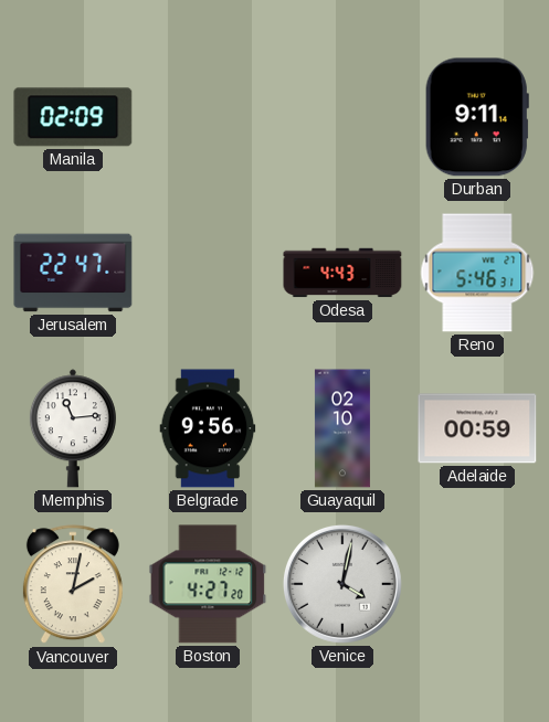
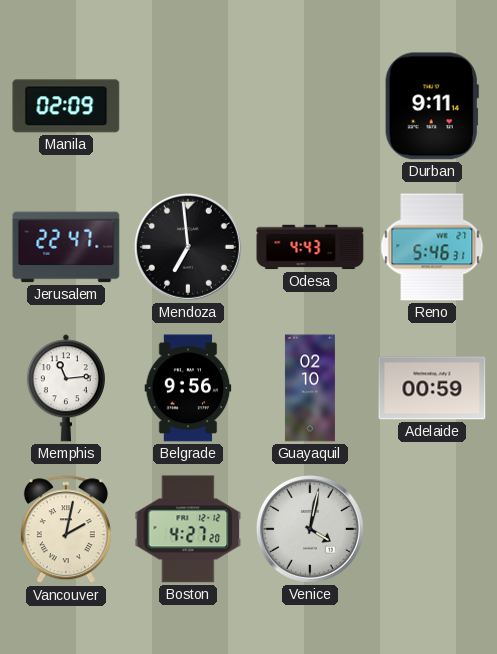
Mendoza: none -> 6:59 (188, 247)
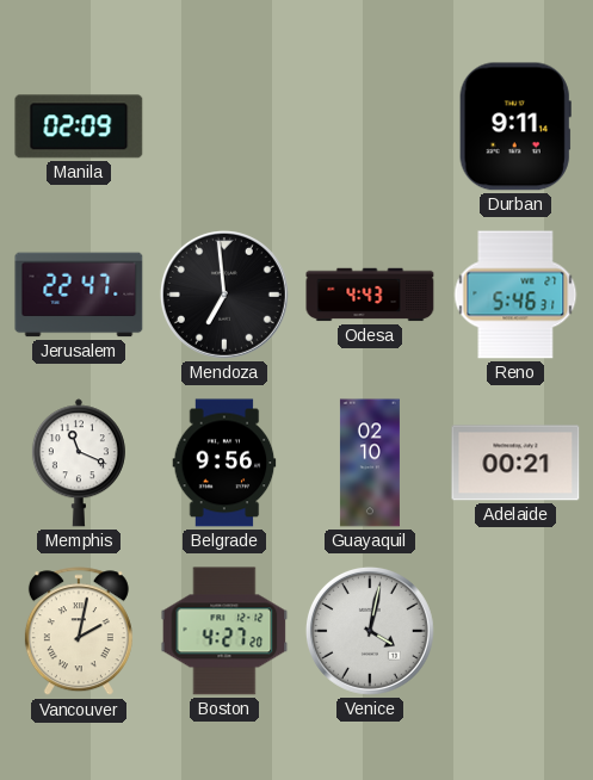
Memphis: 11:14 -> 11:19 (79, 463)
Adelaide: 00:59 -> 00:21 (515, 463)
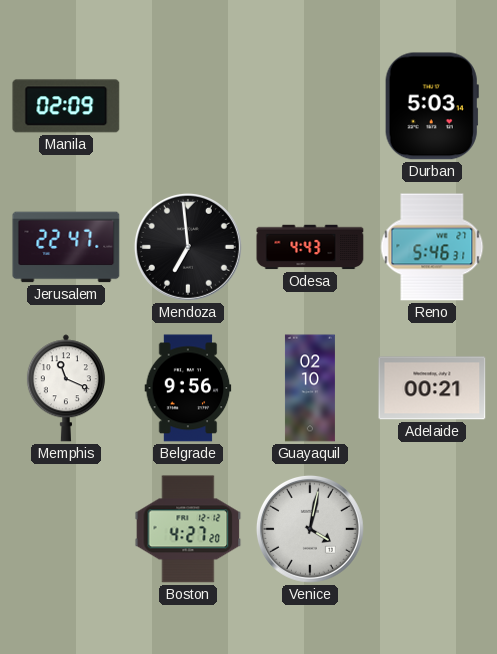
Durban: 9:11 -> 5:03 (432, 106)
Vancouver: 2:02 -> none (79, 632)
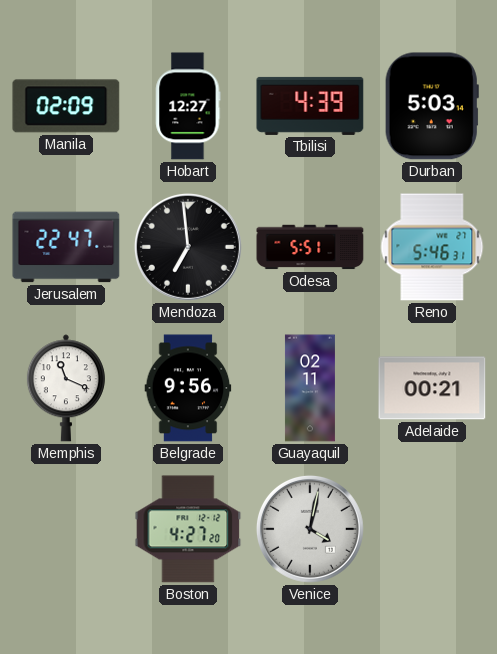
Hobart: none -> 12:27 (188, 106)
Tbilisi: none -> 4:39 (310, 106)
Odesa: 4:43 -> 5:51 (310, 247)
Guayaquil: 02:10 -> 02:11 (310, 388)
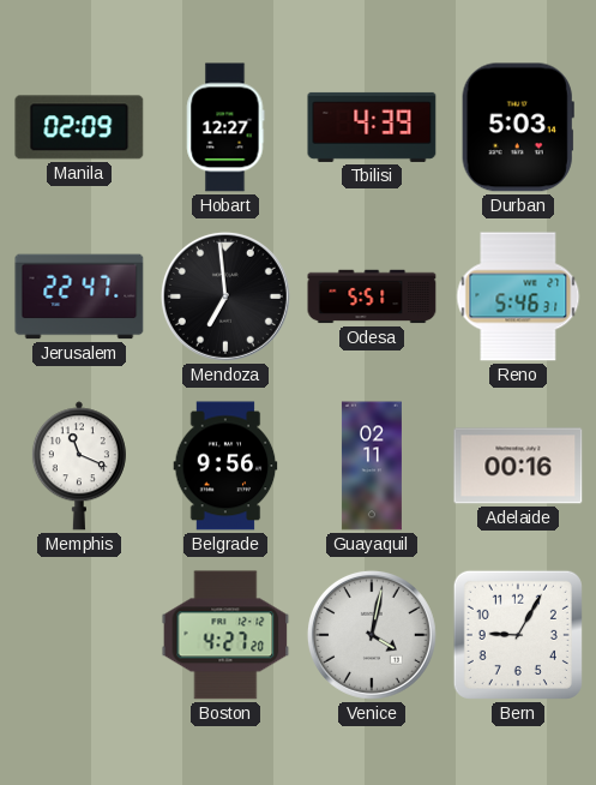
Adelaide: 00:21 -> 00:16 (518, 466)
Bern: none -> 9:05 (518, 635)
